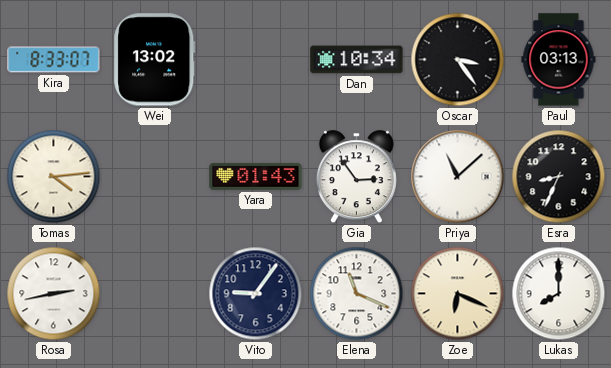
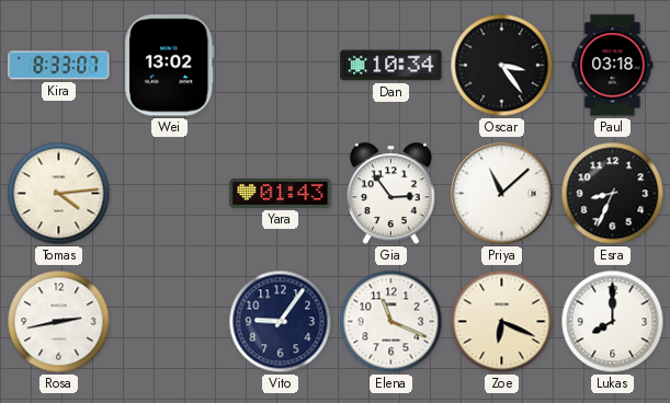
Paul: 03:13 -> 03:18 (613, 66)
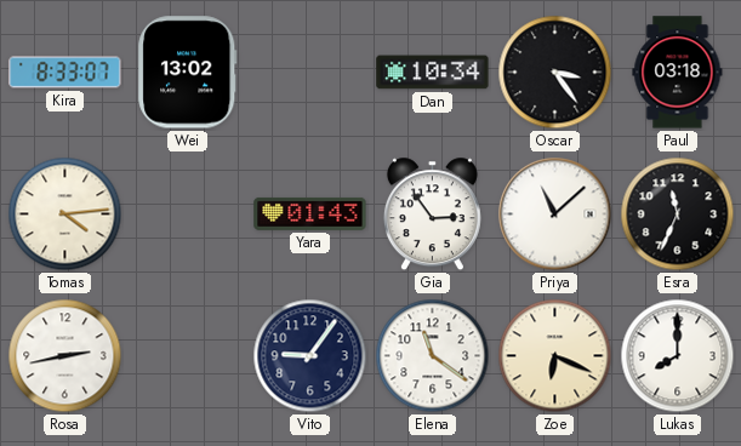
Esra: 8:34 -> 11:34 (678, 215)
Elena: 11:19 -> 11:21 (433, 356)
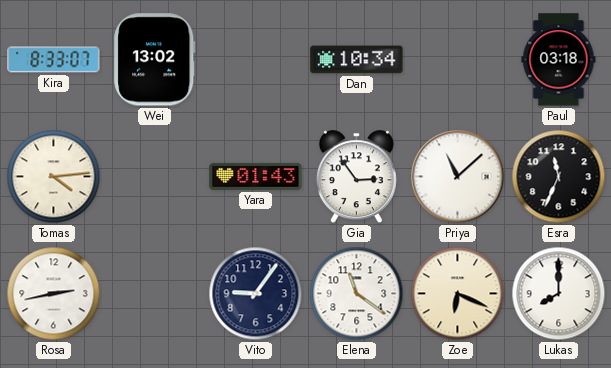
Oscar: 3:24 -> none (555, 73)
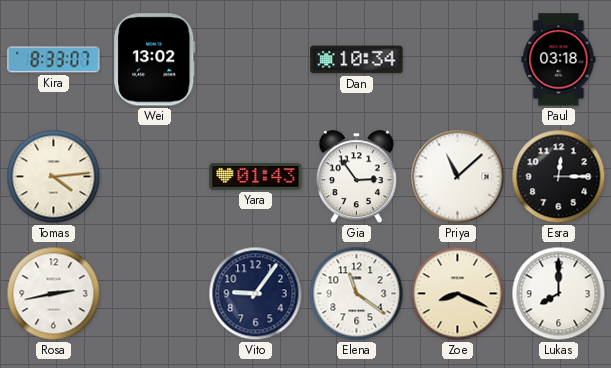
Esra: 11:34 -> 12:15 (559, 177)
Zoe: 6:19 -> 8:19 (458, 294)
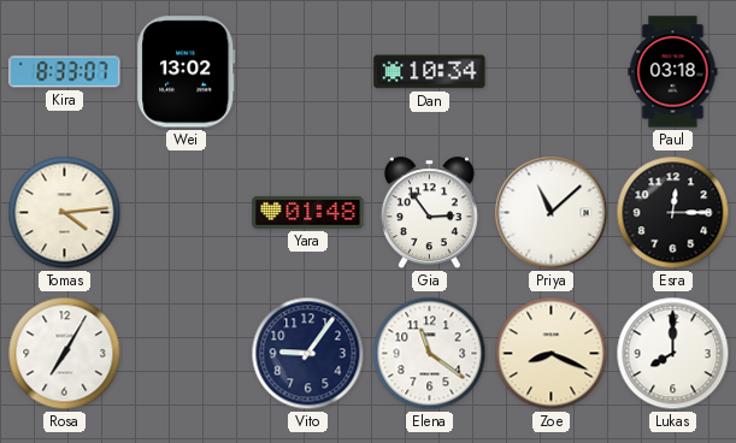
Yara: 01:43 -> 01:48 (308, 212)
Rosa: 2:43 -> 7:05 (65, 354)
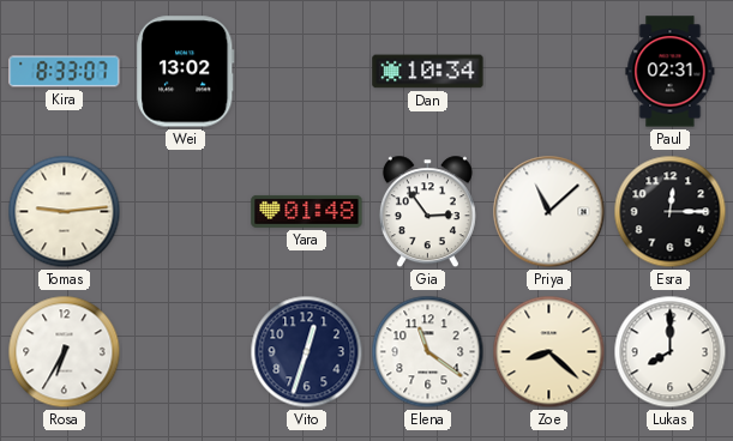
Paul: 03:18 -> 02:31 (671, 72)
Tomas: 4:14 -> 9:14 (65, 212)
Rosa: 7:05 -> 6:35 (65, 352)
Vito: 9:06 -> 12:33 (307, 352)
Zoe: 8:19 -> 8:22 (549, 352)
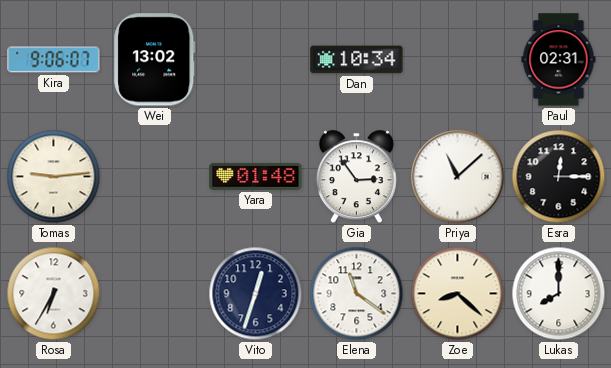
Kira: 8:33 -> 9:06 (54, 60)
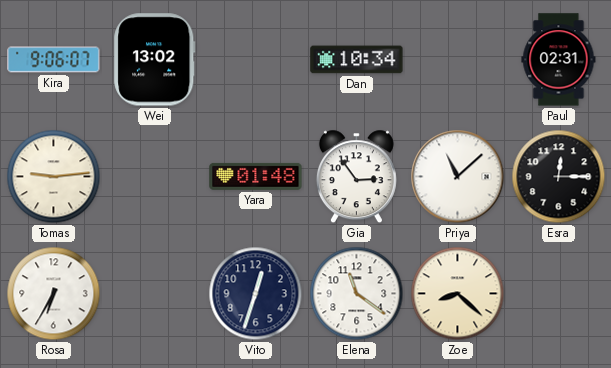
Lukas: 8:00 -> none (559, 294)
